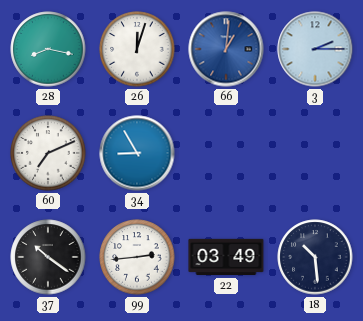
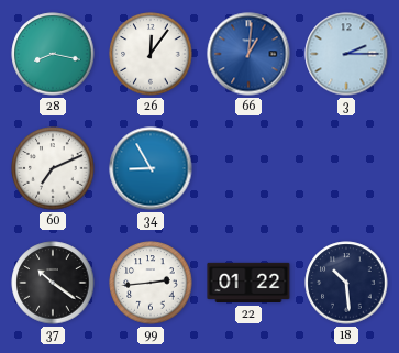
26: 12:03 -> 12:06 (151, 54)
22: 03:49 -> 01:22 (248, 283)
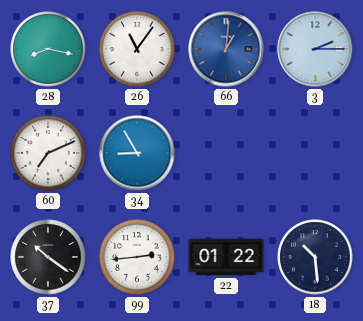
26: 12:06 -> 11:06 (137, 49)
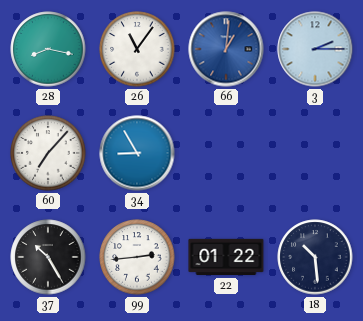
60: 7:11 -> 7:07 (48, 153)
37: 10:21 -> 10:25 (48, 257)
